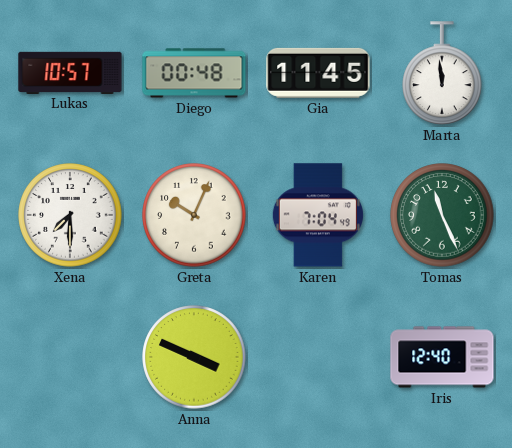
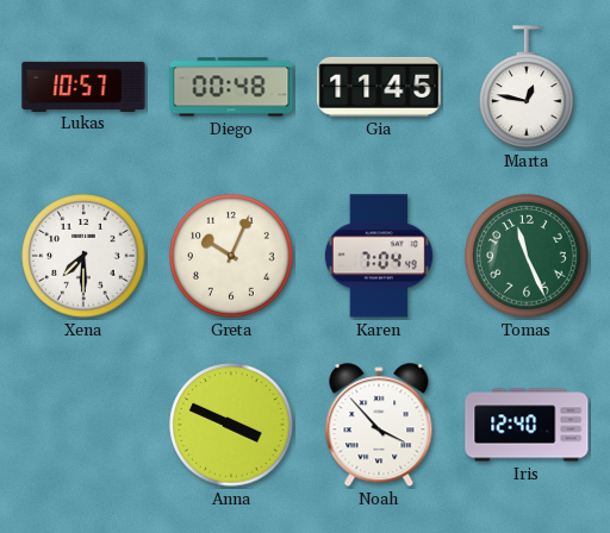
Marta: 11:59 -> 12:47 (527, 87)
Noah: none -> 3:53 (379, 426)
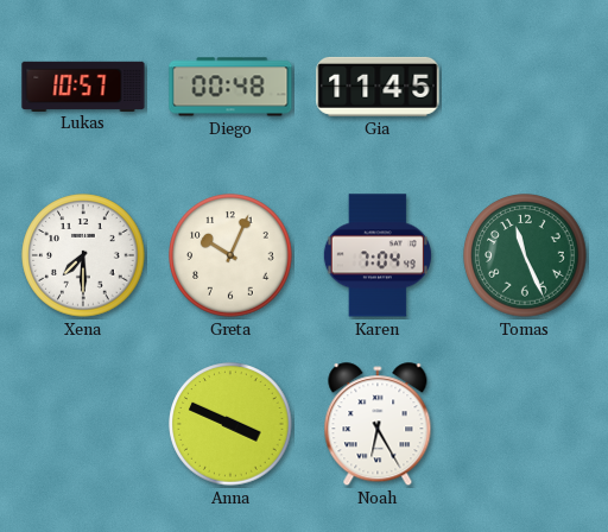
Marta: 12:47 -> none (527, 87)
Noah: 3:53 -> 6:25 (378, 425)
Iris: 12:40 -> none (527, 425)
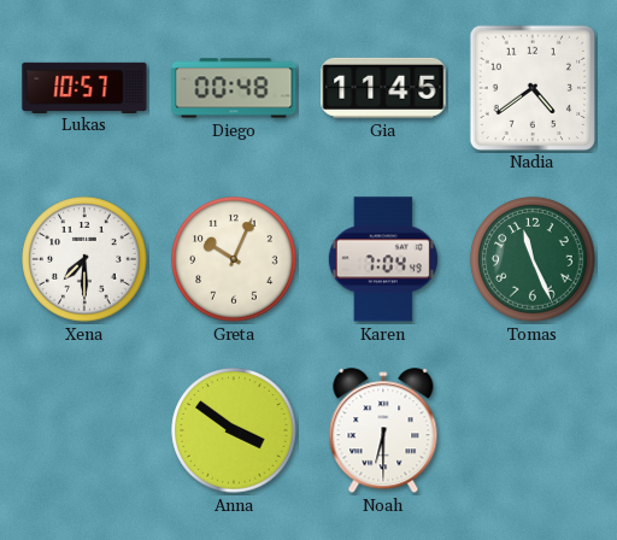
Nadia: none -> 4:39 (531, 87)
Anna: 3:49 -> 3:51 (234, 430)
Noah: 6:25 -> 6:30 (383, 432)
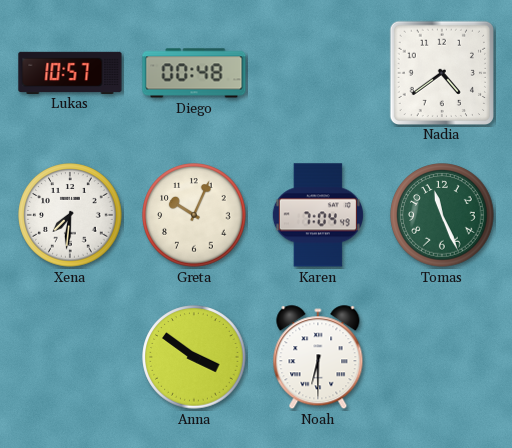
Gia: 11:45 -> none (383, 88)
Xena: 7:30 -> 7:31 (70, 215)
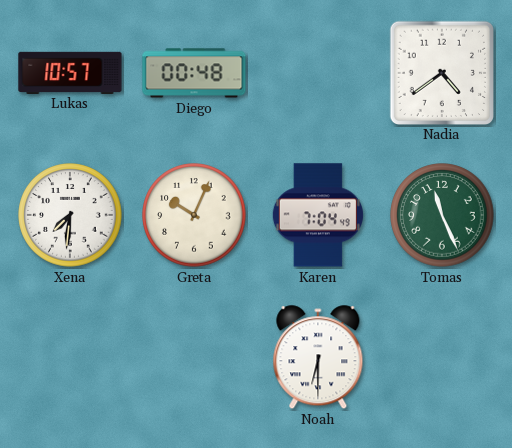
Anna: 3:51 -> none (194, 357)
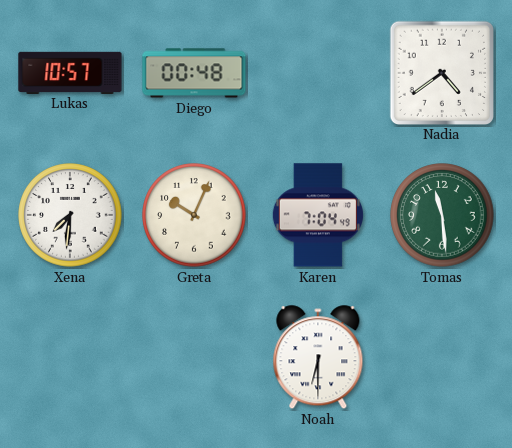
Tomas: 11:26 -> 11:29 (442, 215)
